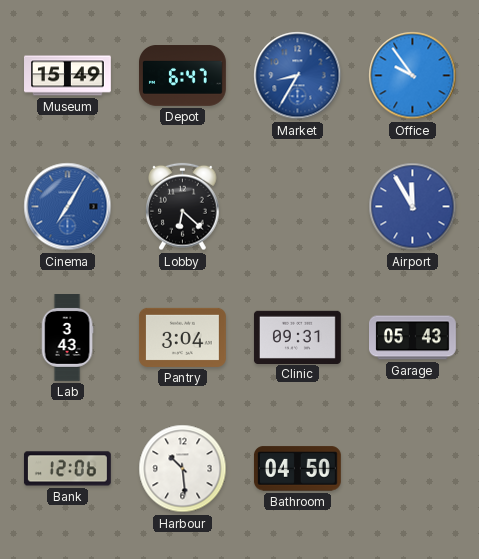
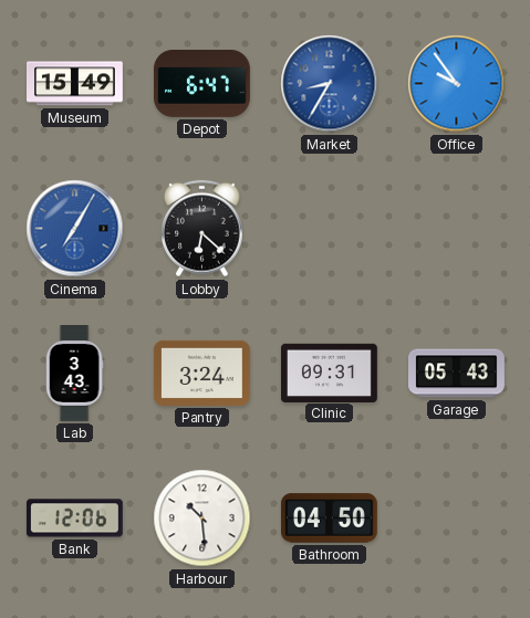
Airport: 11:55 -> none (413, 207)
Pantry: 3:04 -> 3:24 (201, 373)
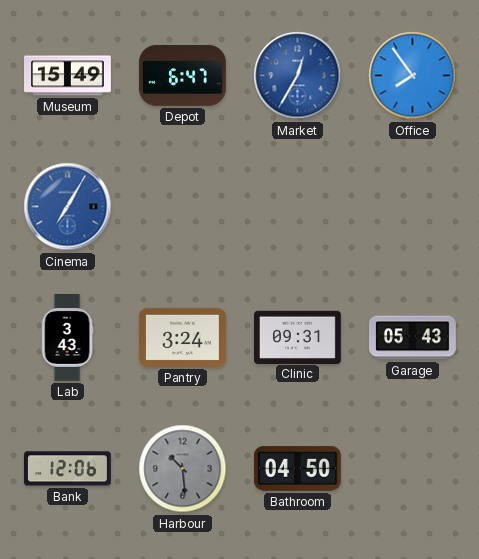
Market: 8:35 -> 12:35 (298, 76)
Office: 9:54 -> 7:54 (413, 76)
Lobby: 6:22 -> none (202, 229)
Harbour dial: white -> grey (183, 469)
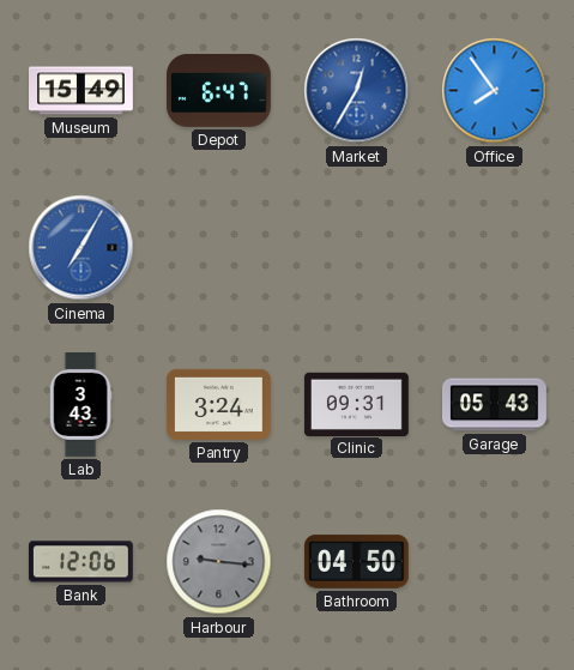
Harbour: 10:29 -> 9:16 (219, 562)
